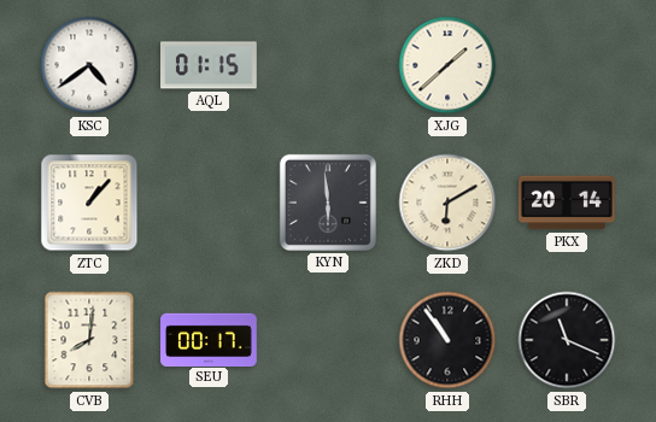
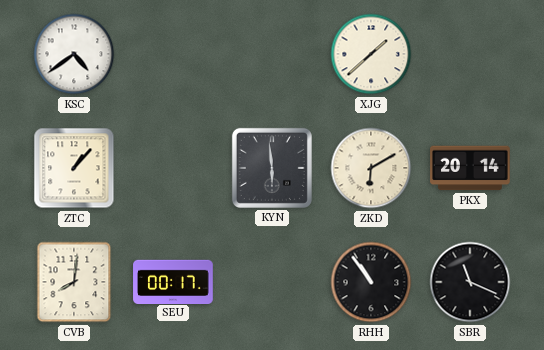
AQL: 01:15 -> none (210, 65)
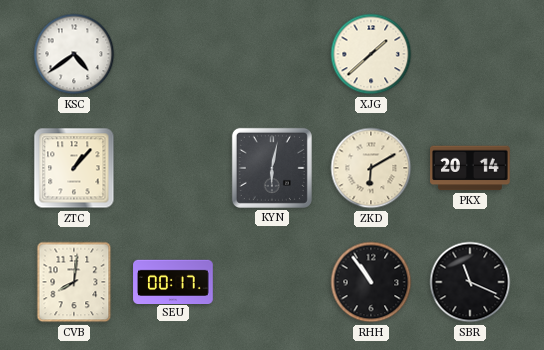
KYN: 5:59 -> 6:02 (272, 168)
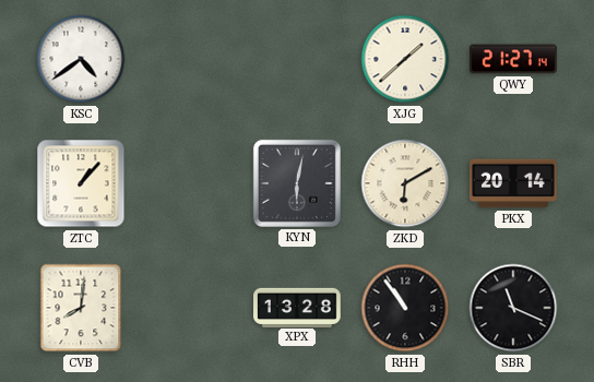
QWY: none -> 21:27 (513, 59)
SEU: 00:17 -> none (173, 281)
XPX: none -> 13:28 (297, 307)
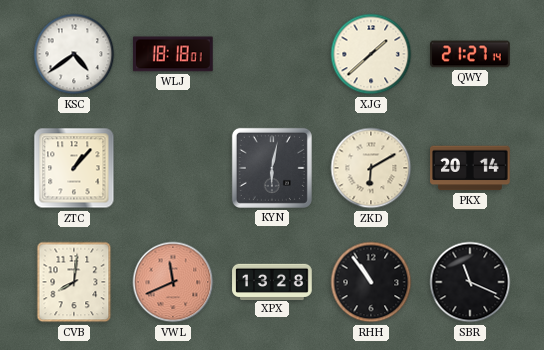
WLJ: none -> 18:18 (174, 54)
VWL: none -> 11:41 (173, 282)
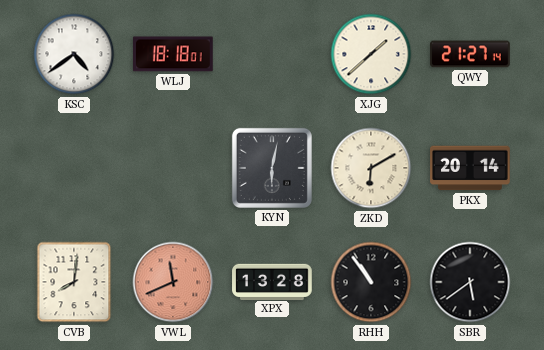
ZTC: 1:07 -> none (74, 168)
SBR: 11:19 -> 5:39 (470, 282)
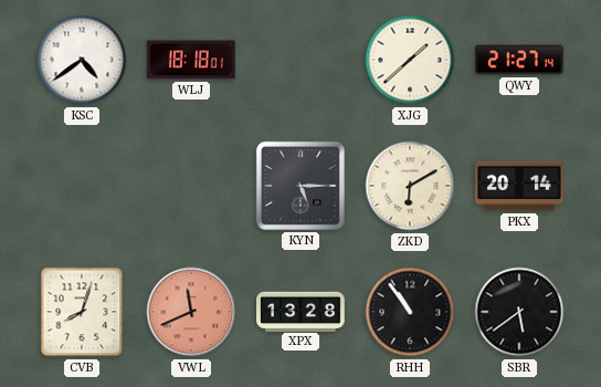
KYN: 6:02 -> 5:15 (300, 186)
CVB: 8:01 -> 8:03 (82, 312)
